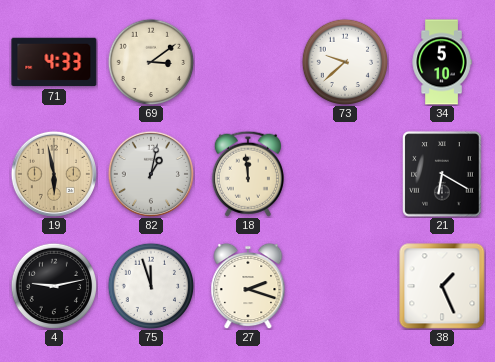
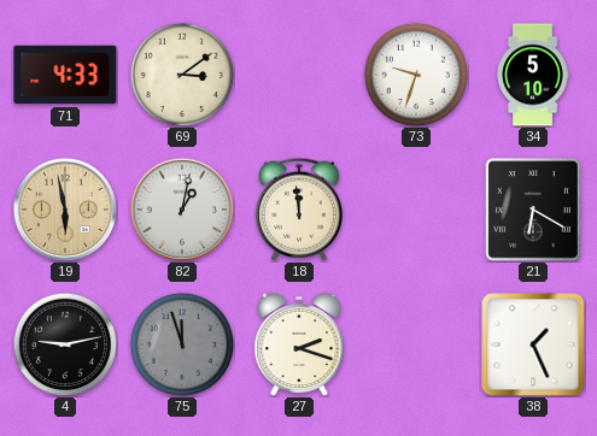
73: 9:38 -> 9:33 (416, 75)
75 dial: white -> grey (182, 344)
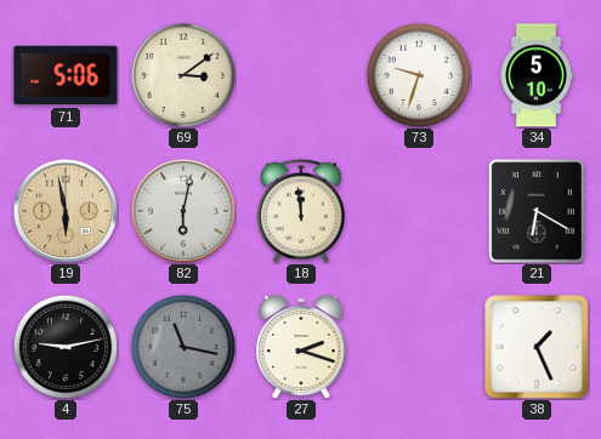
71: 4:33 -> 5:06 (66, 75)
82: 1:02 -> 6:02 (183, 211)
75: 11:57 -> 11:17 (183, 347)
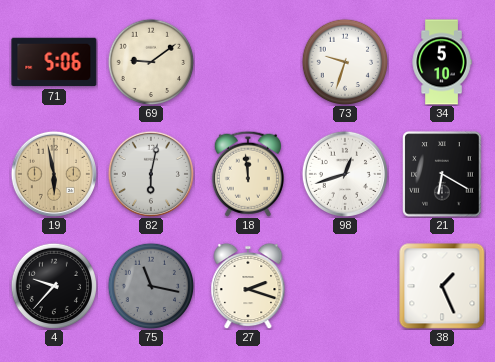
69: 3:09 -> 9:09 (151, 62)
98: none -> 12:42 (345, 174)
4: 9:13 -> 9:37 (54, 286)
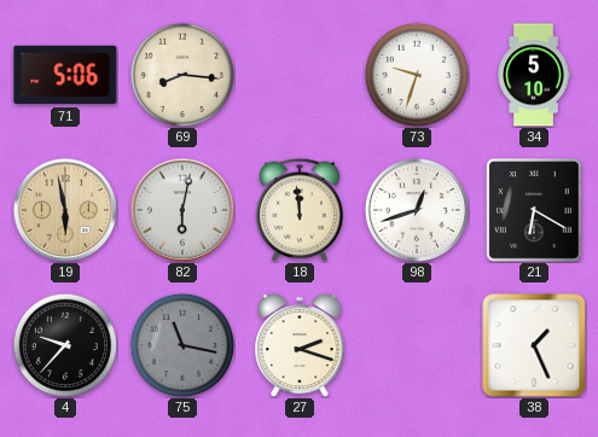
69: 9:09 -> 8:16 (182, 75)
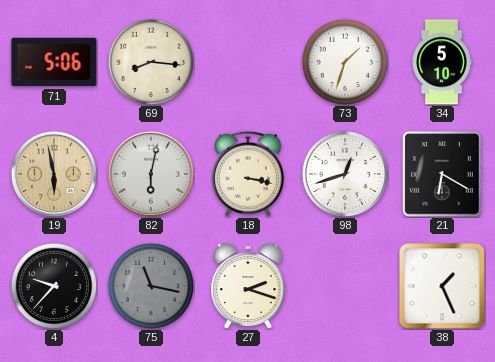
73: 9:33 -> 1:33 (345, 62)
18: 11:59 -> 3:17 (248, 174)
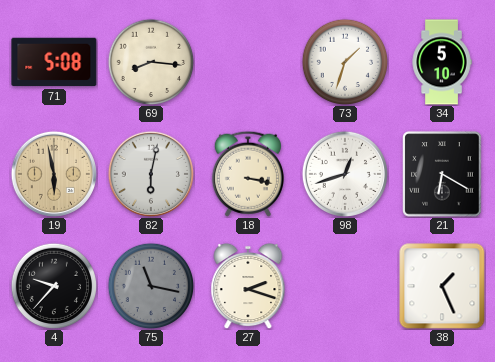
71: 5:06 -> 5:08 (54, 62)
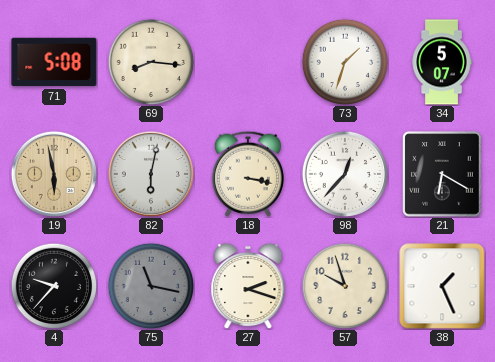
34: 5:10 -> 5:07 (442, 62)
98: 12:42 -> 12:37 (345, 174)
57: none -> 9:57 (345, 286)
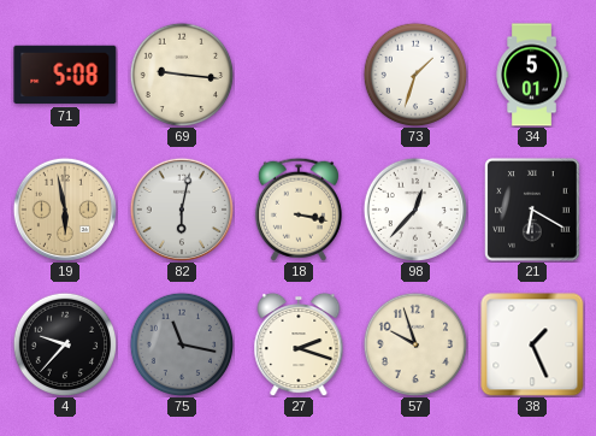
69: 8:16 -> 9:16 (182, 75)
34: 5:07 -> 5:01 (532, 75)
